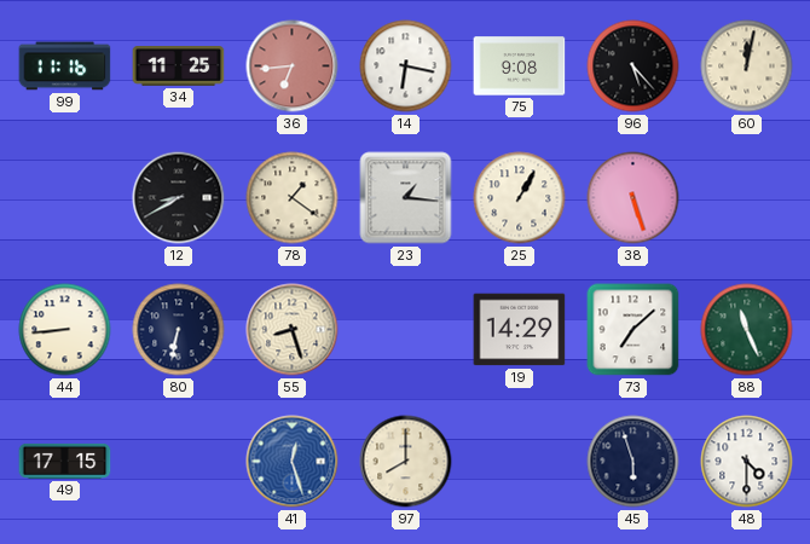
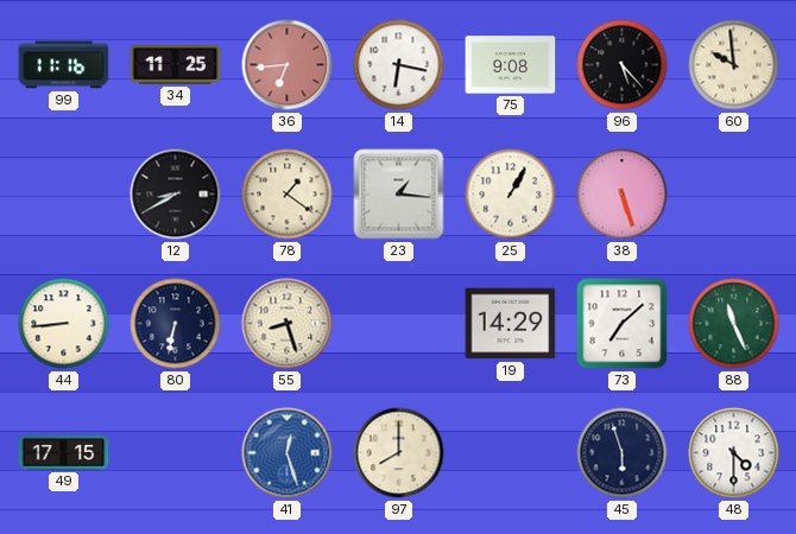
60: 12:02 -> 9:59 (734, 65)
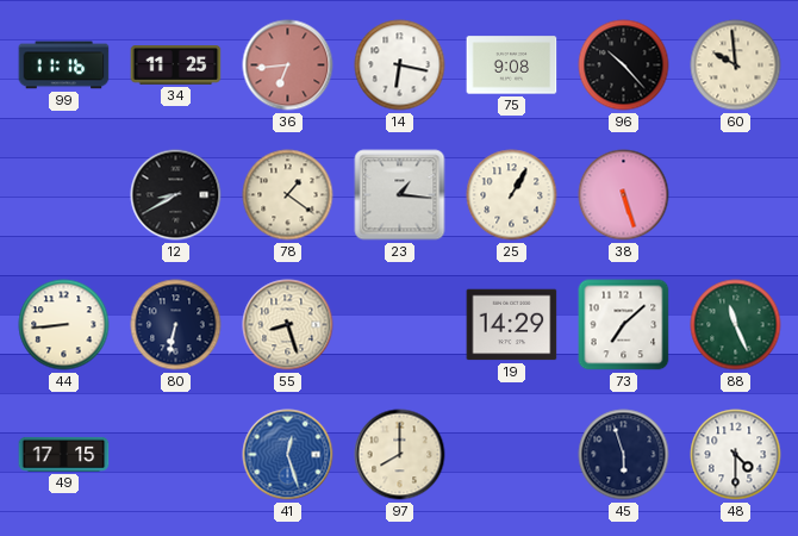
96: 5:23 -> 10:23 (624, 66)
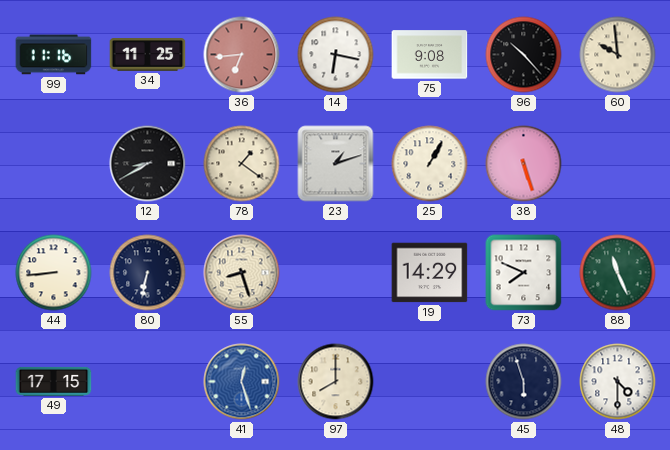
23: 1:16 -> 1:12 (336, 164)
73: 7:08 -> 7:49 (524, 273)
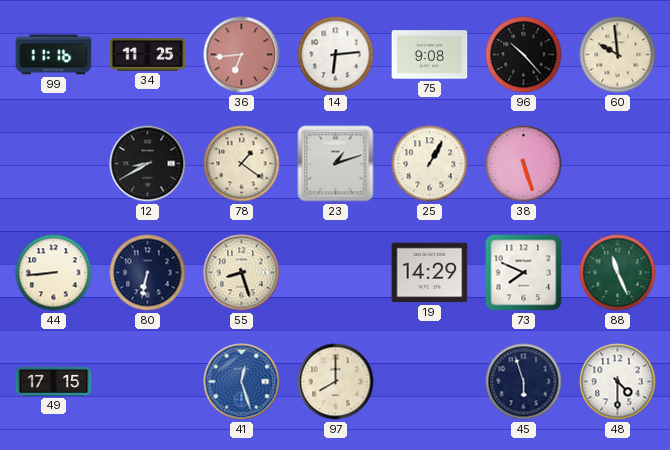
14: 6:17 -> 6:14 (336, 55)
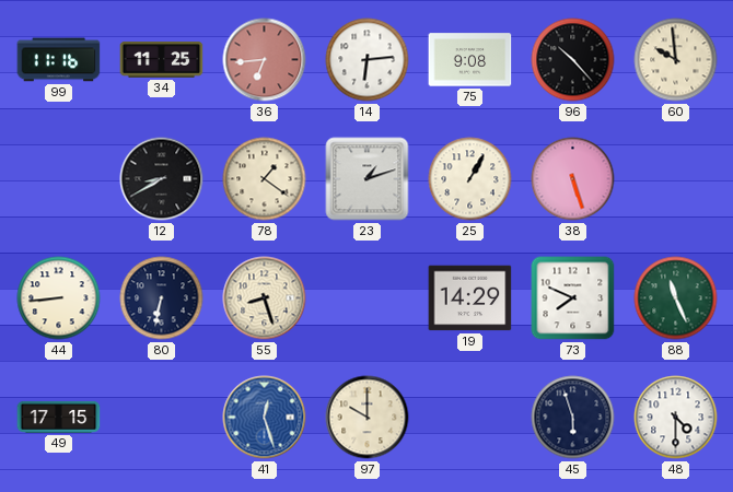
97: 8:00 -> 10:00 (368, 418)
